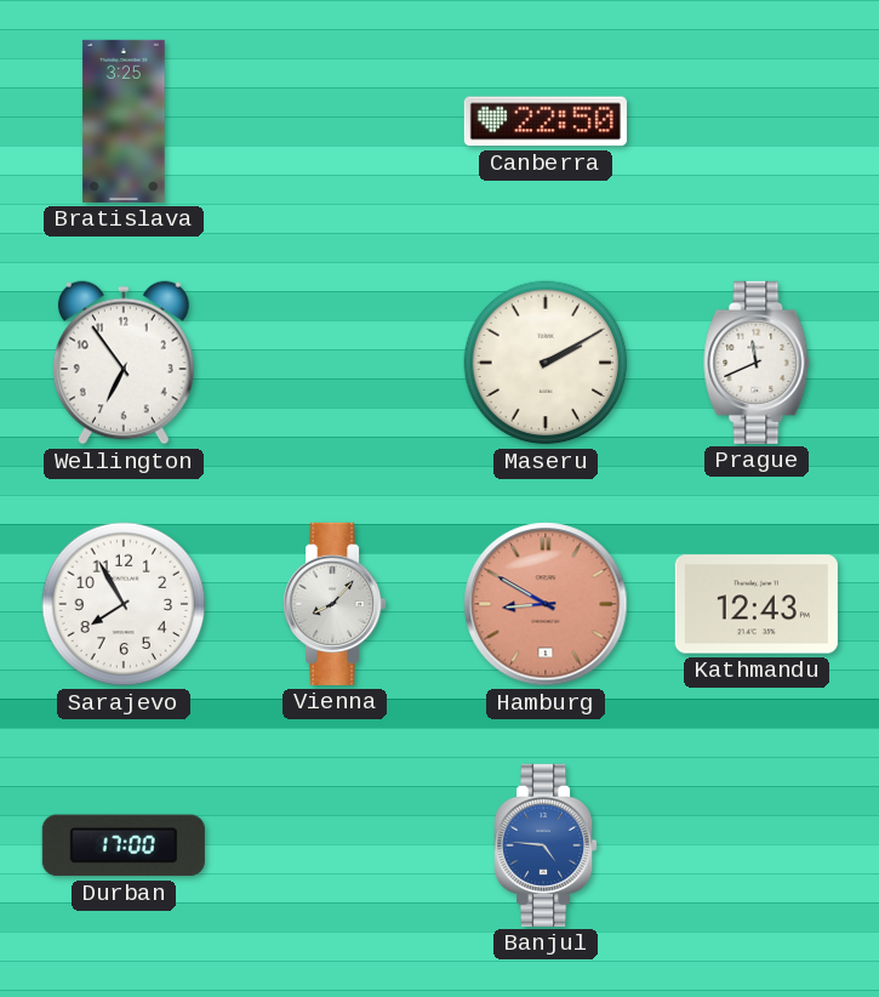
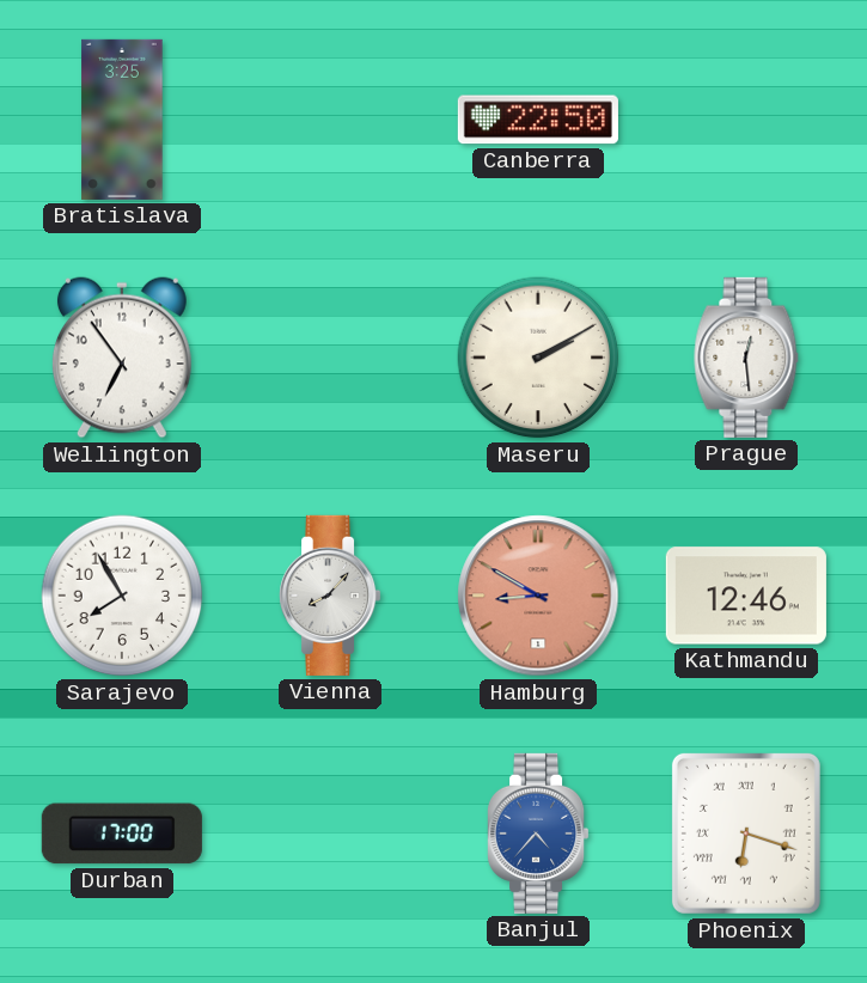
Prague: 11:41 -> 12:29 (746, 358)
Kathmandu: 12:43 -> 12:46 (746, 596)
Banjul: 4:46 -> 4:37 (539, 834)
Phoenix: none -> 6:18 (746, 834)
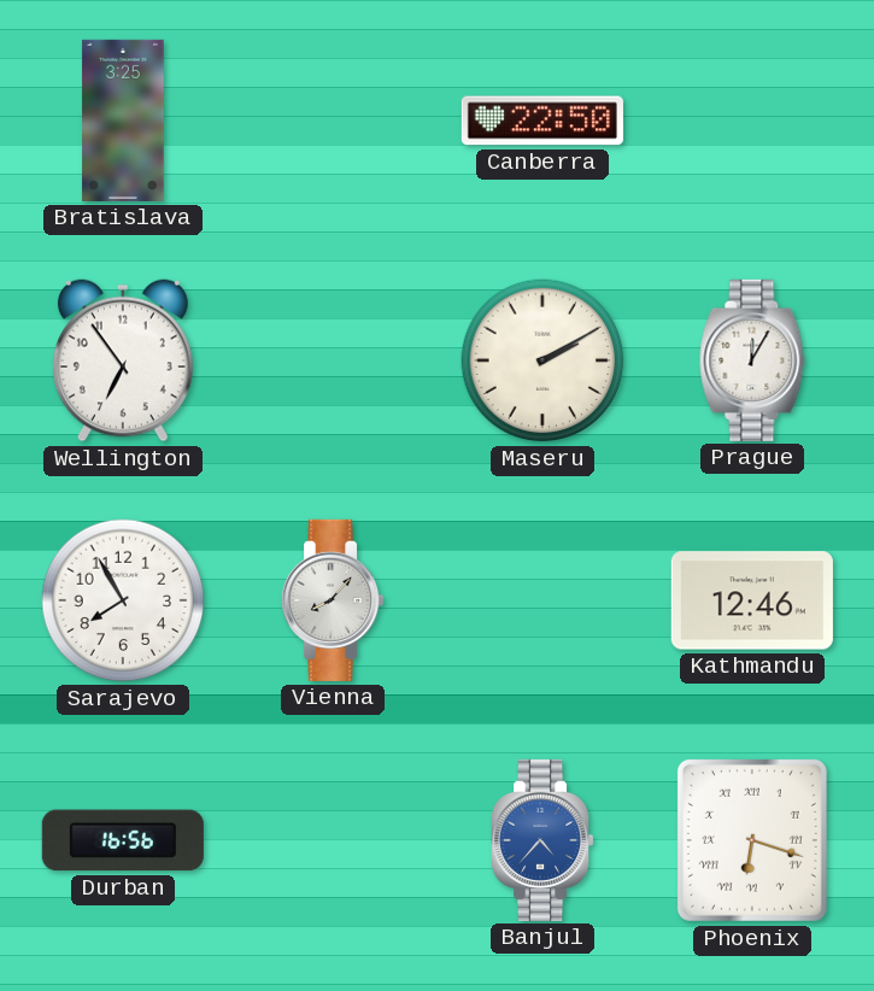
Prague: 12:29 -> 12:05 (752, 360)
Hamburg: 8:50 -> none (538, 596)
Durban: 17:00 -> 16:56 (123, 840)
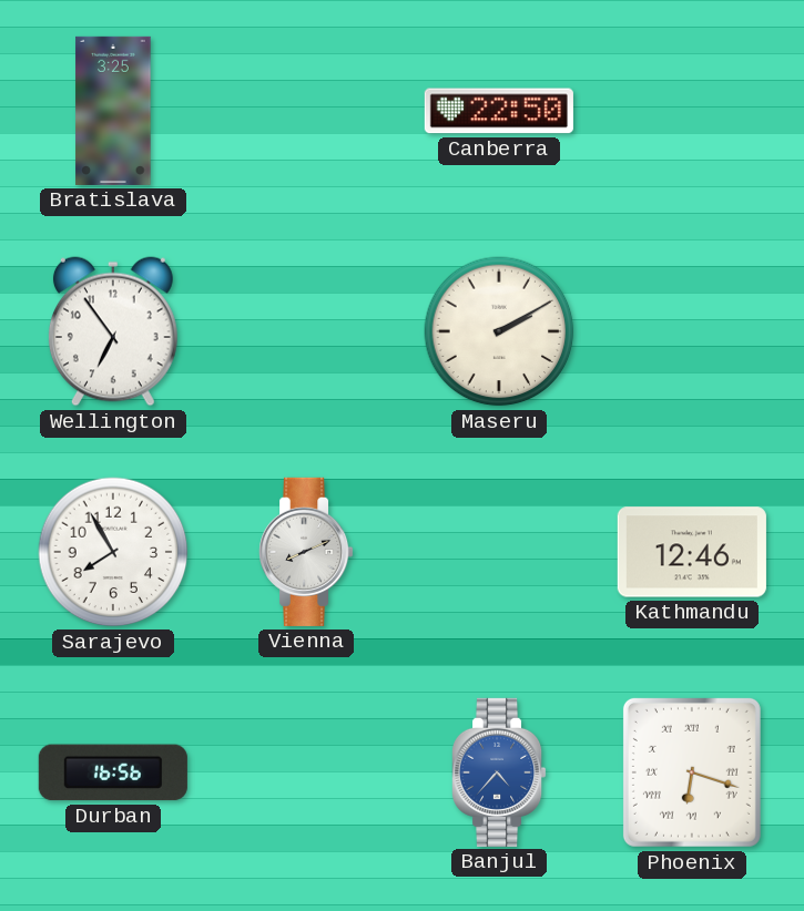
Prague: 12:05 -> none (752, 360)
Vienna: 8:07 -> 8:11 (307, 552)
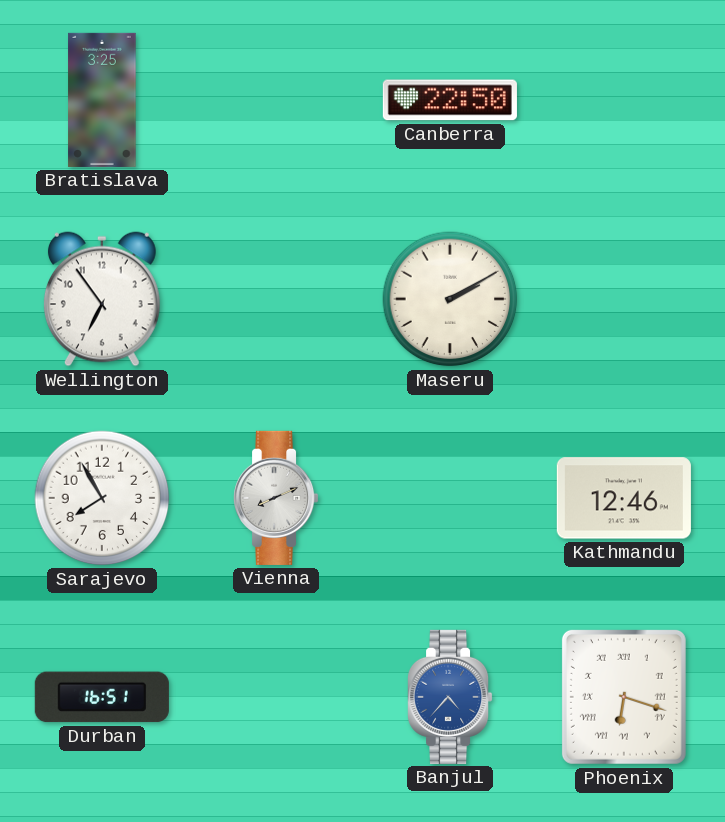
Durban: 16:56 -> 16:51 (102, 697)
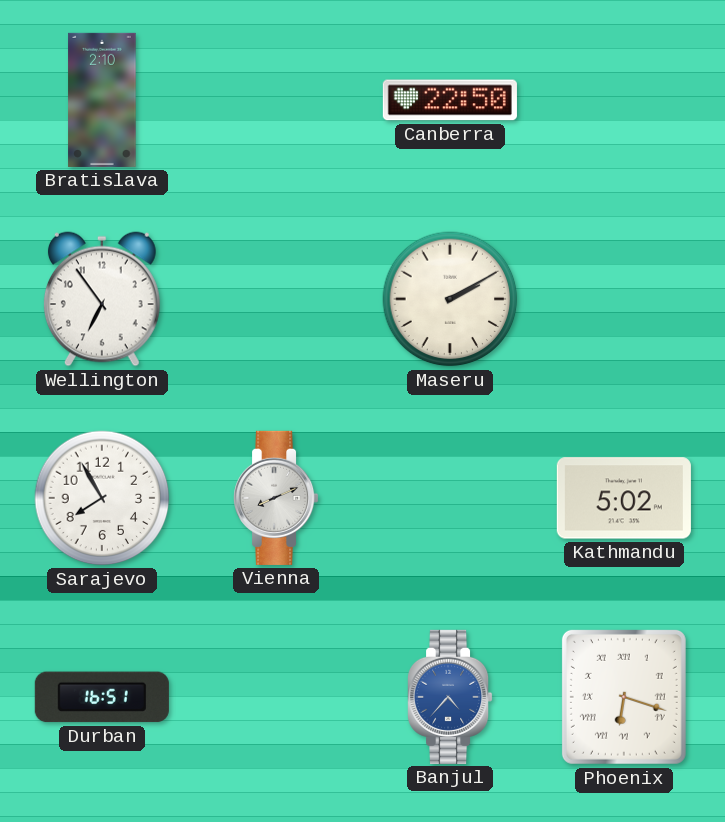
Bratislava: 3:25 -> 2:10 (102, 100)
Kathmandu: 12:46 -> 5:02 (624, 498)
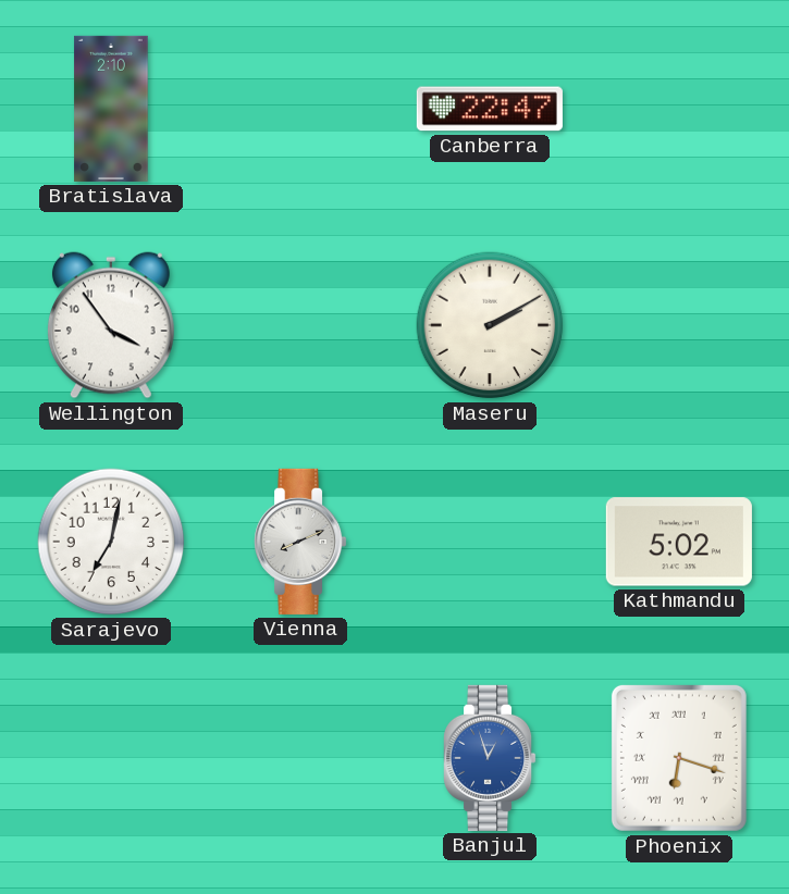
Canberra: 22:50 -> 22:47 (490, 109)
Wellington: 6:54 -> 3:54 (111, 325)
Sarajevo: 7:55 -> 7:02 (111, 542)
Durban: 16:51 -> none (102, 697)
Banjul: 4:37 -> 12:57 (491, 758)
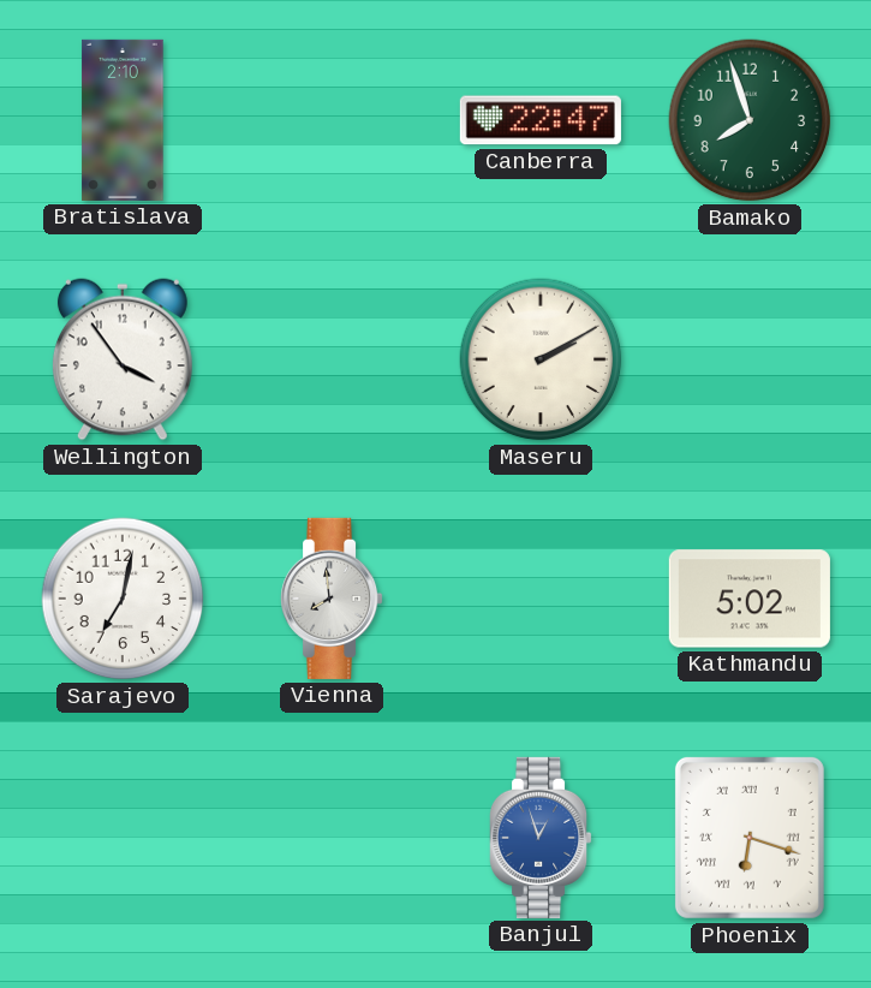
Bamako: none -> 7:57 (750, 120)
Vienna: 8:11 -> 7:59 (333, 599)
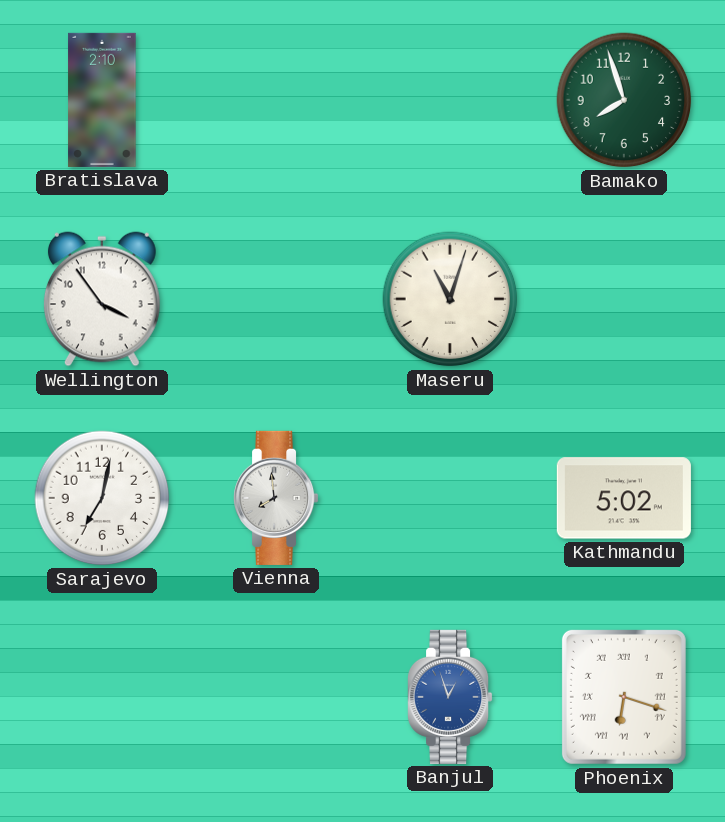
Canberra: 22:47 -> none (541, 120)
Maseru: 2:10 -> 11:03 (450, 299)
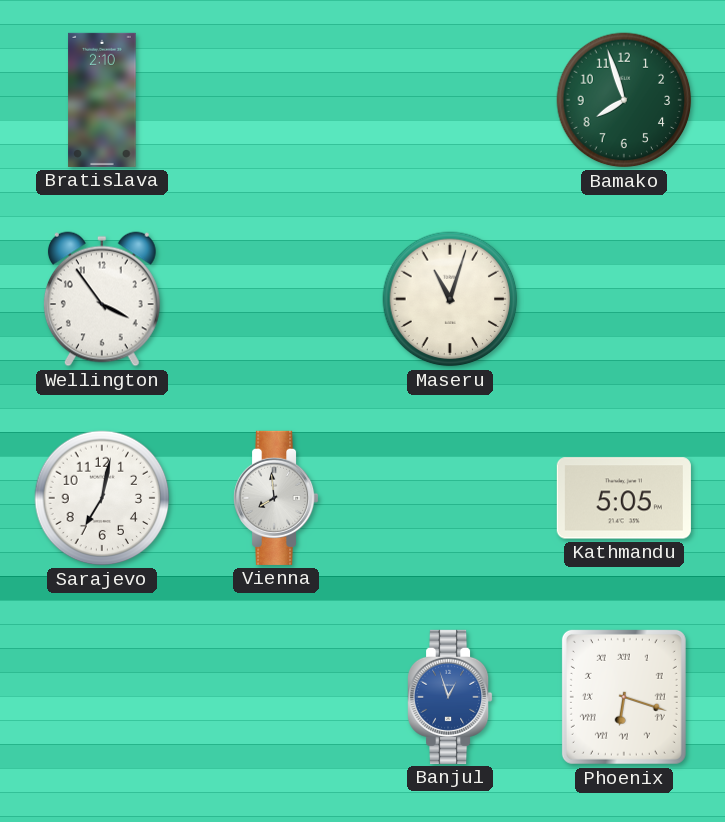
Kathmandu: 5:02 -> 5:05 (624, 498)
